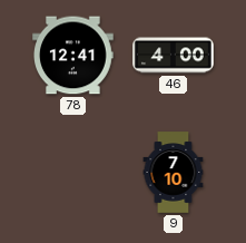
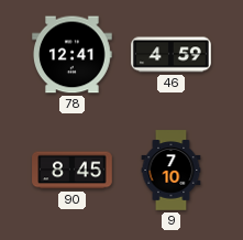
46: 4:00 -> 4:59 (172, 55)
90: none -> 8:45 (73, 171)
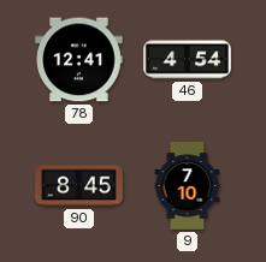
46: 4:59 -> 4:54 (188, 60)
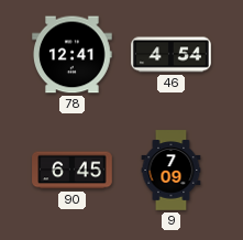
90: 8:45 -> 6:45 (73, 171)
9: 7:10 -> 7:09 (172, 171)
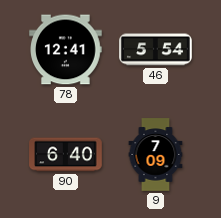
46: 4:54 -> 5:54 (156, 50)
90: 6:45 -> 6:40 (66, 155)
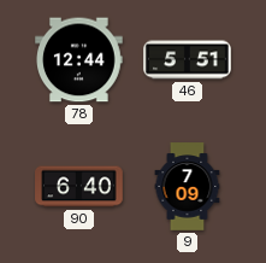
78: 12:41 -> 12:44 (79, 60)
46: 5:54 -> 5:51 (188, 60)
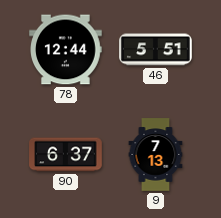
90: 6:40 -> 6:37 (66, 155)
9: 7:09 -> 7:13 (156, 155)
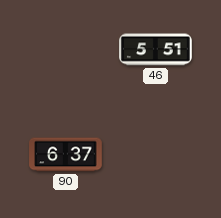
78: 12:44 -> none (66, 50)
9: 7:13 -> none (156, 155)
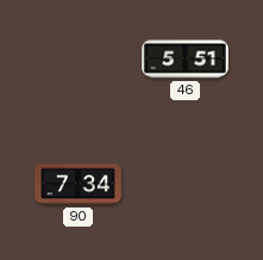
90: 6:37 -> 7:34 (79, 185)
